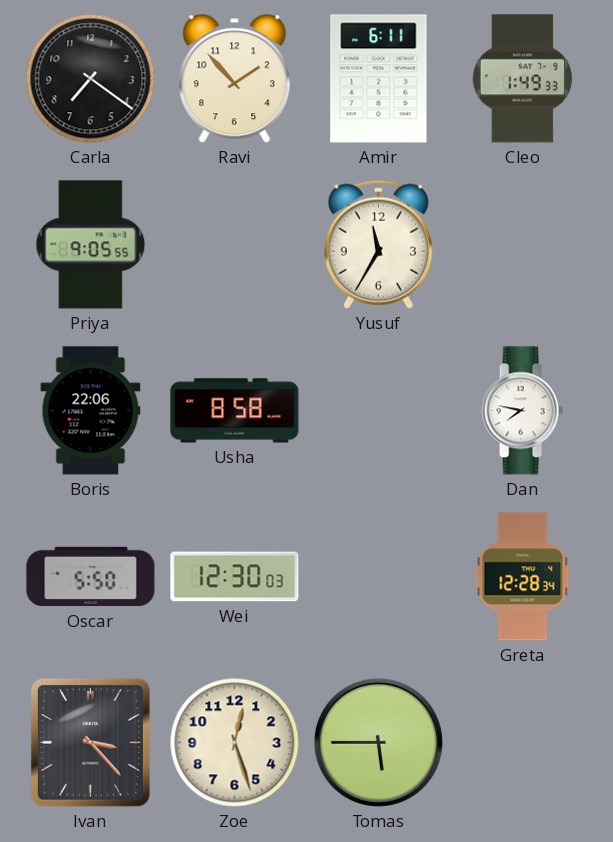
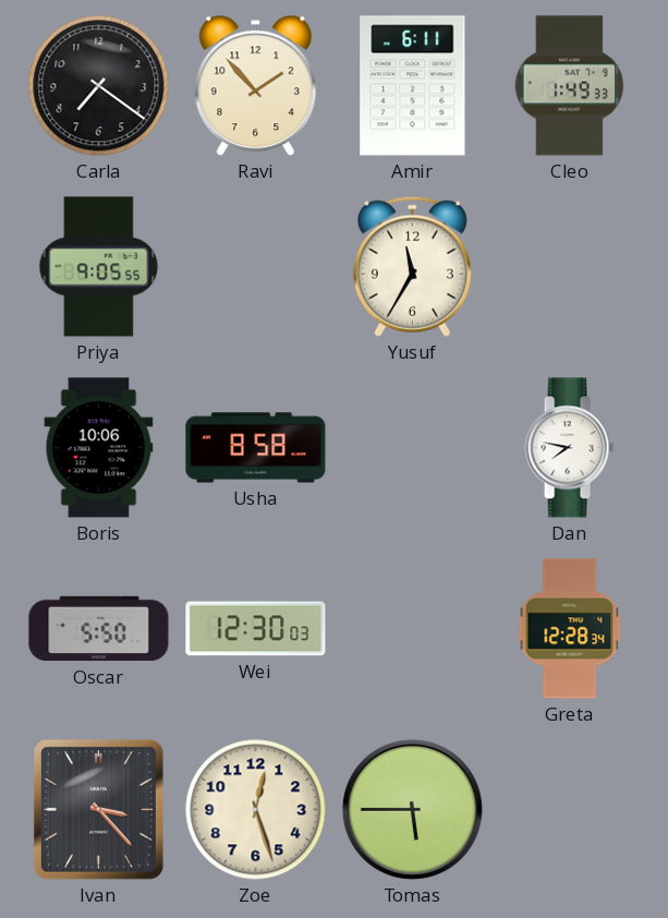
Boris: 22:06 -> 10:06 (99, 448)
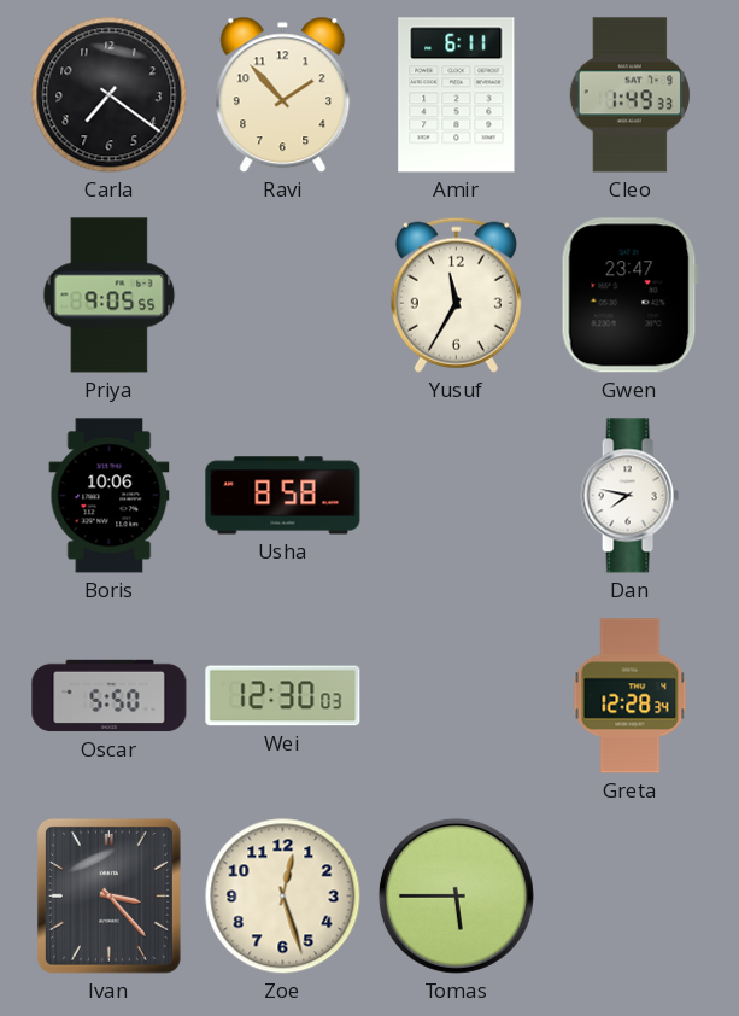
Gwen: none -> 23:47 (629, 296)
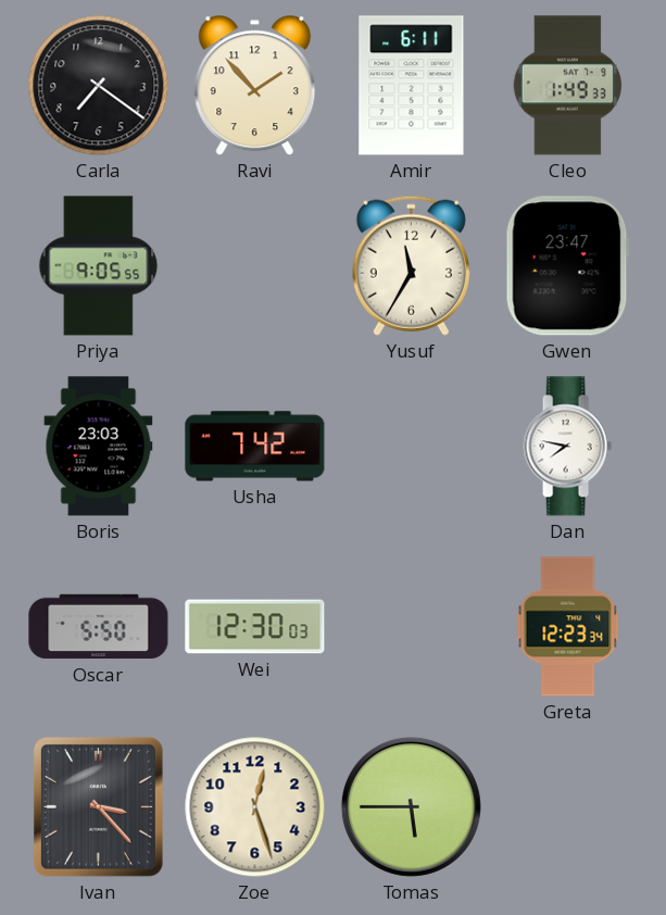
Boris: 10:06 -> 23:03 (99, 447)
Usha: 8:58 -> 7:42 (255, 447)
Greta: 12:28 -> 12:23 (568, 627)
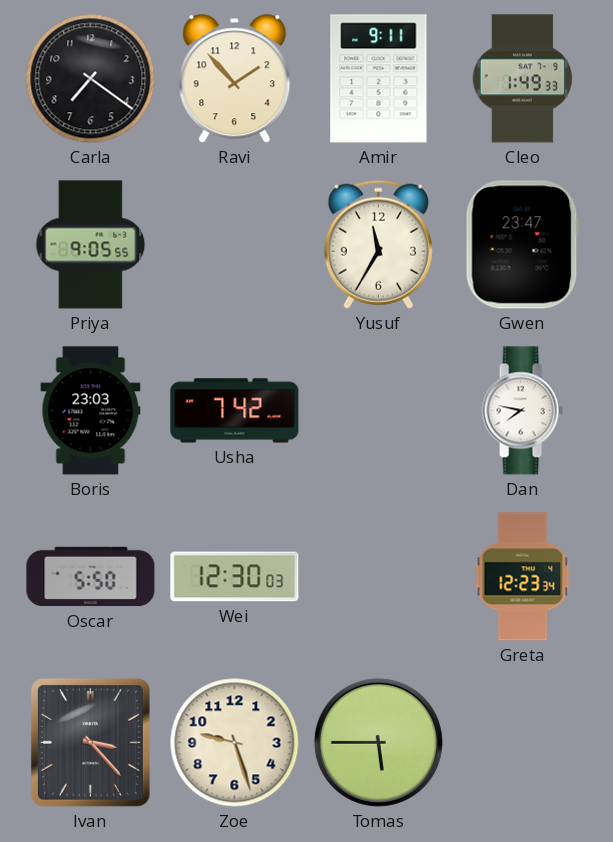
Amir: 6:11 -> 9:11 (379, 79)
Zoe: 12:27 -> 9:27 (235, 743)
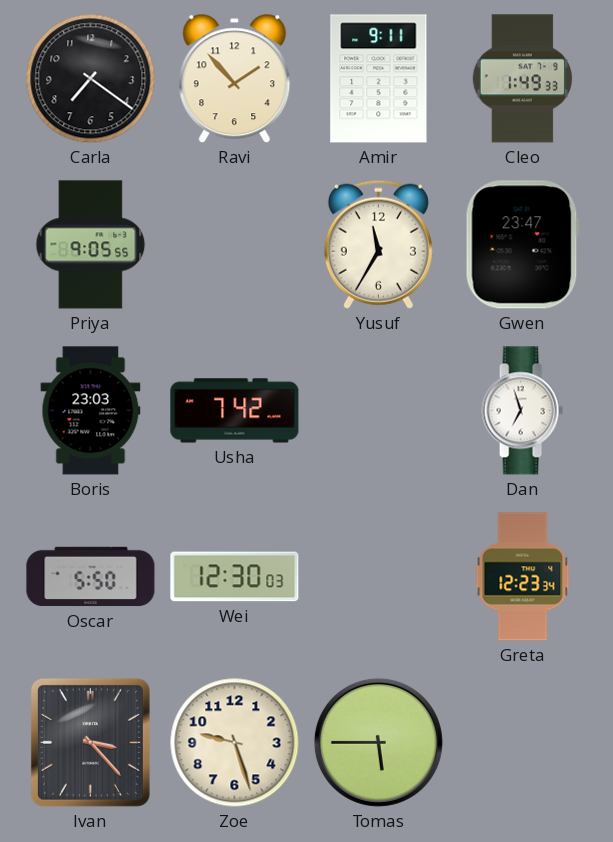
Dan: 7:47 -> 6:57 (522, 411)
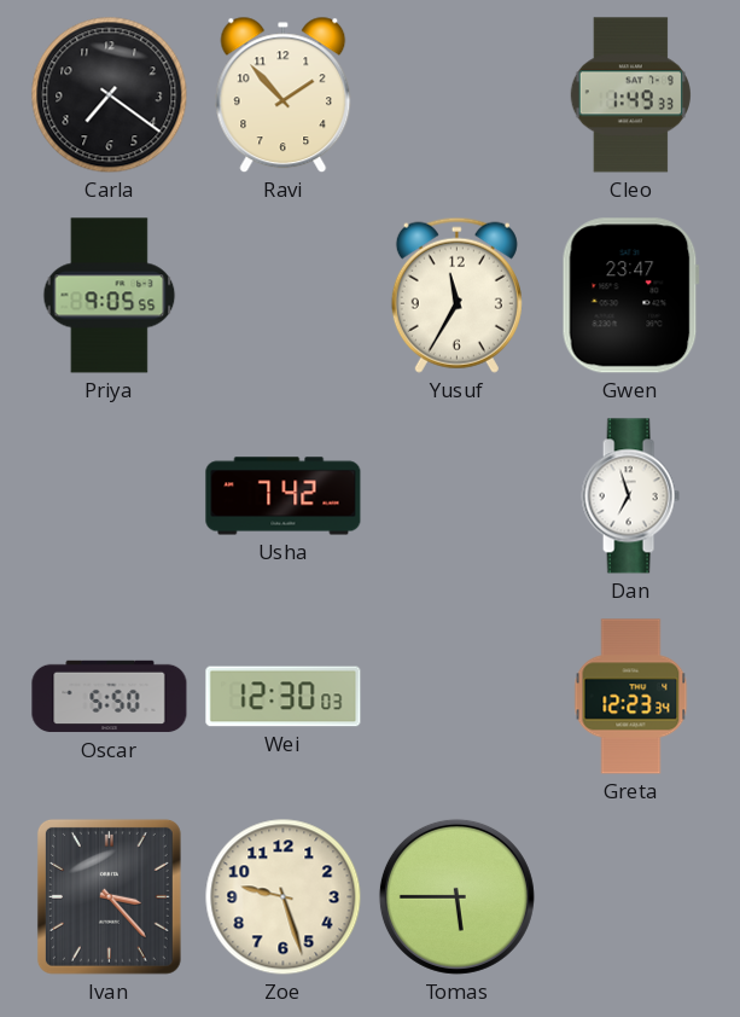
Amir: 9:11 -> none (379, 79)
Boris: 23:03 -> none (91, 411)
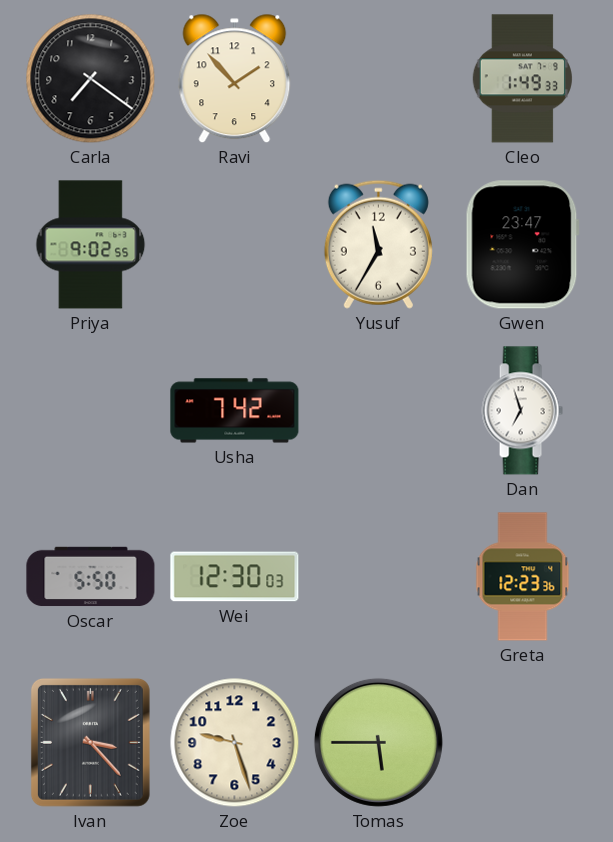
Priya: 9:05 -> 9:02 (91, 245)
Greta: 12:23:34 -> 12:23:36 (523, 577)
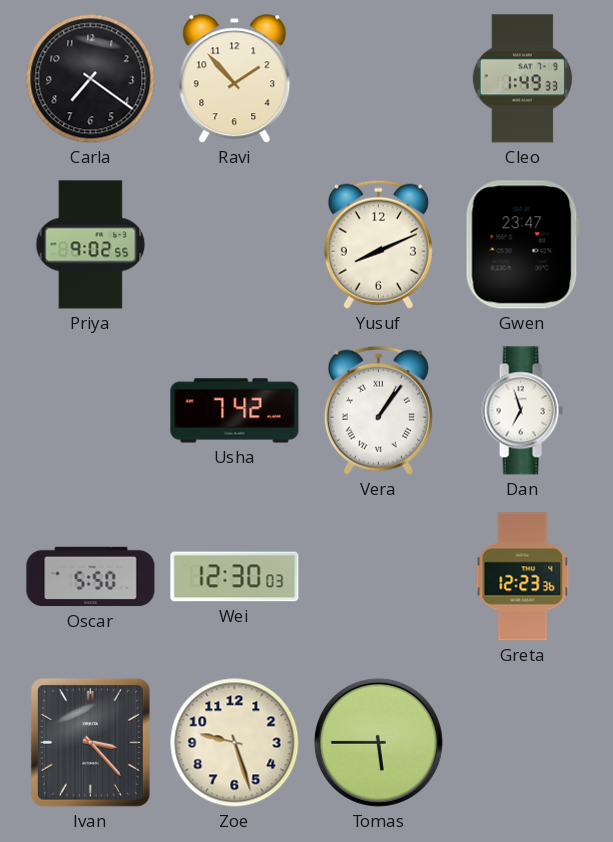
Yusuf: 11:35 -> 8:11 (378, 244)
Vera: none -> 1:06 (378, 410)
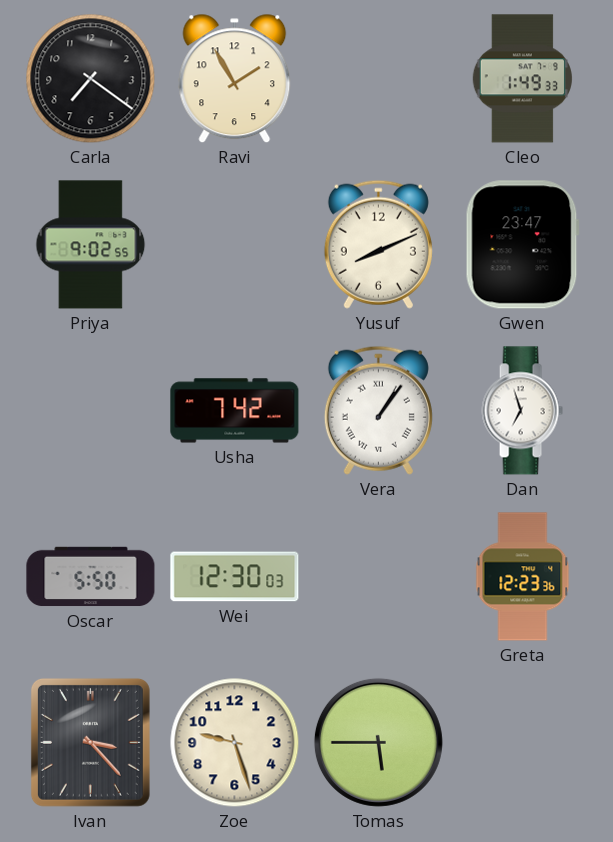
Ravi: 1:53 -> 1:55 (235, 79)
